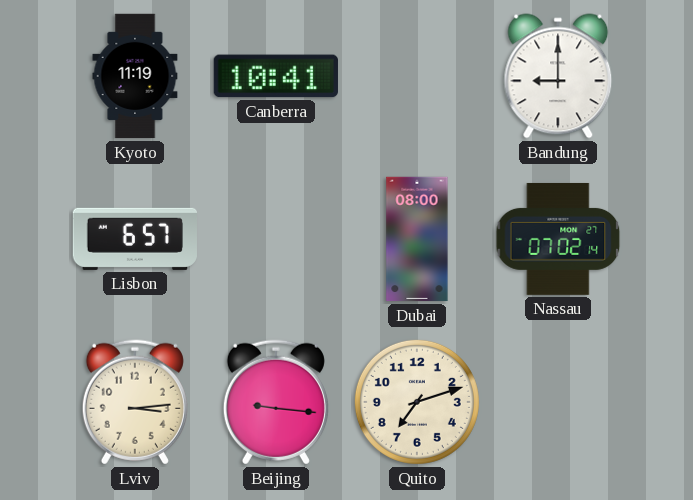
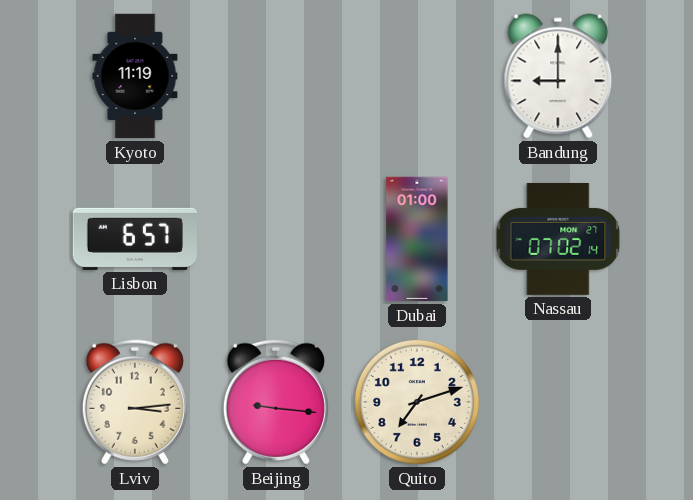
Canberra: 10:41 -> none (276, 76)
Dubai: 08:00 -> 01:00 (417, 239)
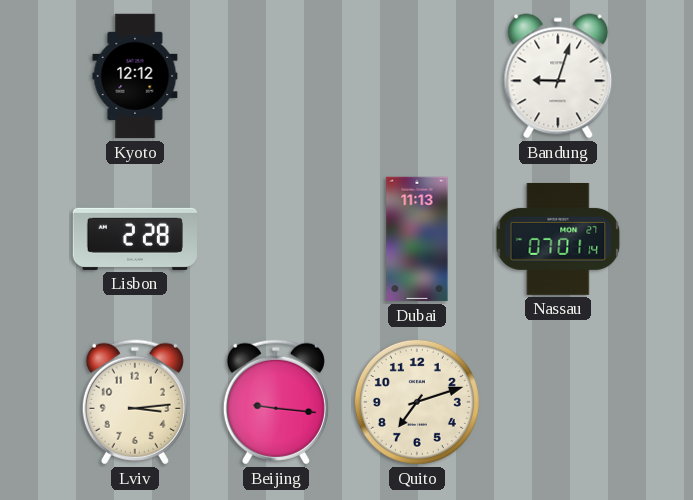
Kyoto: 11:19 -> 12:12 (135, 76)
Bandung: 9:00 -> 9:03 (558, 76)
Lisbon: 6:57 -> 2:28 (135, 239)
Dubai: 01:00 -> 11:13 (417, 239)
Nassau: 07:02 -> 07:01 (558, 239)
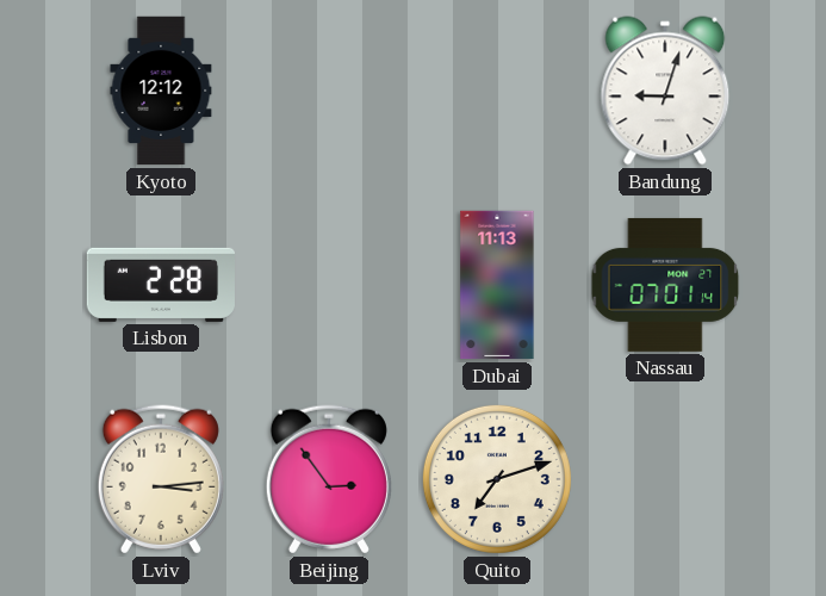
Beijing: 9:16 -> 2:54 (329, 479)
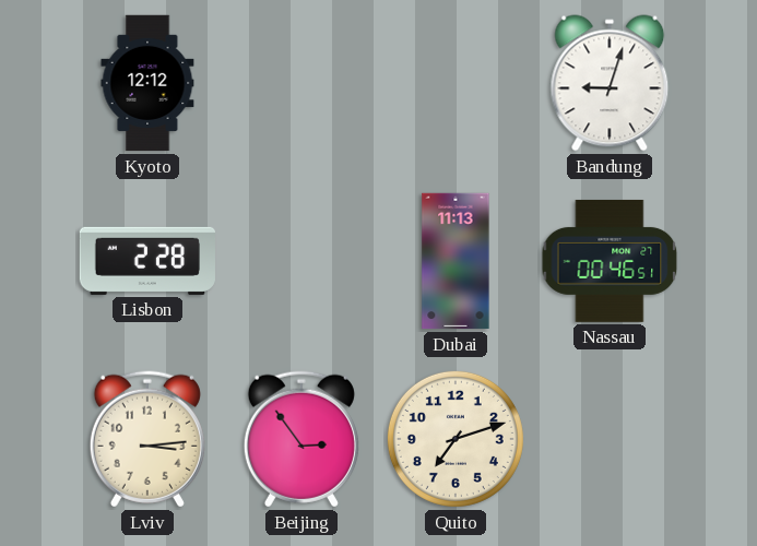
Nassau: 07:01 -> 00:46 (610, 261)
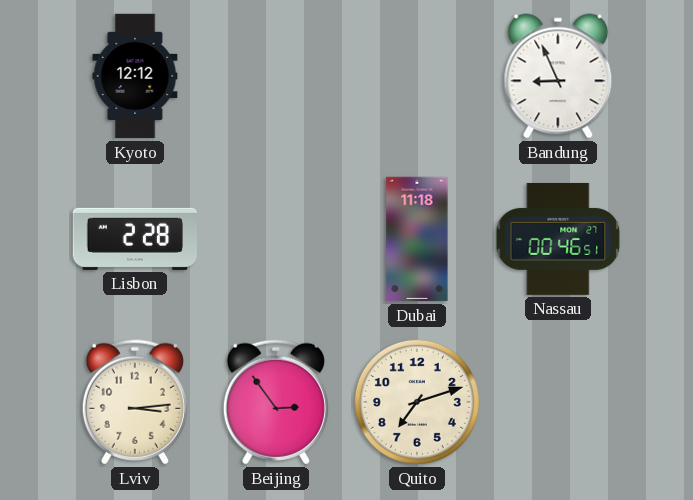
Bandung: 9:03 -> 8:56 (558, 76)
Dubai: 11:13 -> 11:18 (417, 239)
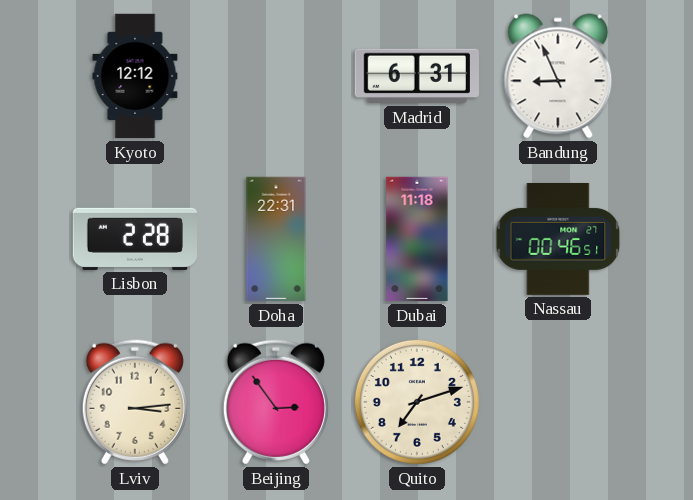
Madrid: none -> 6:31 (417, 76)
Doha: none -> 22:31 (276, 239)
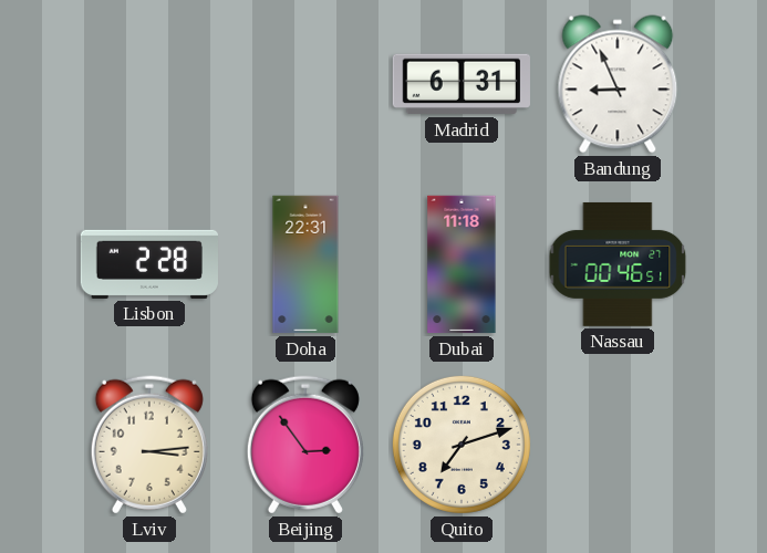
Kyoto: 12:12 -> none (135, 76)
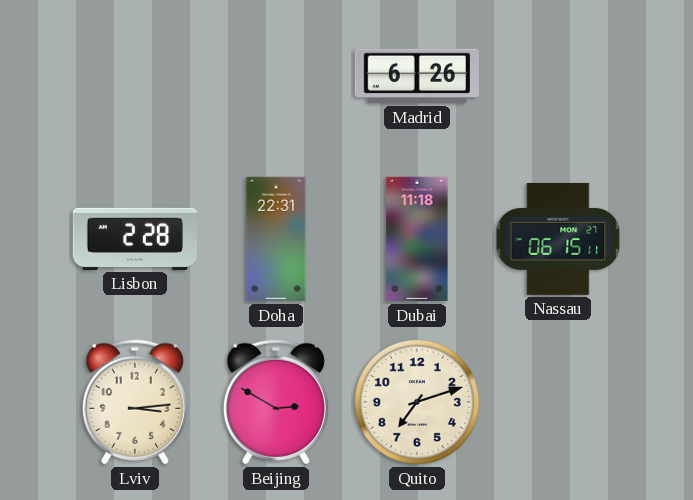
Madrid: 6:31 -> 6:26 (417, 76)
Bandung: 8:56 -> none (618, 84)
Nassau: 00:46 -> 06:15 (558, 239)
Beijing: 2:54 -> 2:50 (276, 402)
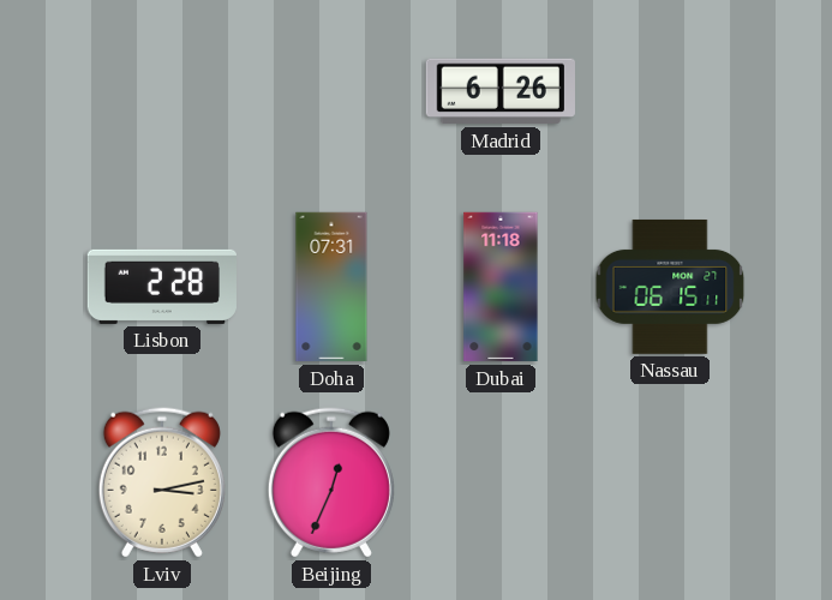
Doha: 22:31 -> 07:31 (331, 287)
Lviv: 3:14 -> 3:13 (162, 482)
Beijing: 2:50 -> 12:34 (331, 482)
Quito: 7:12 -> none (417, 402)
